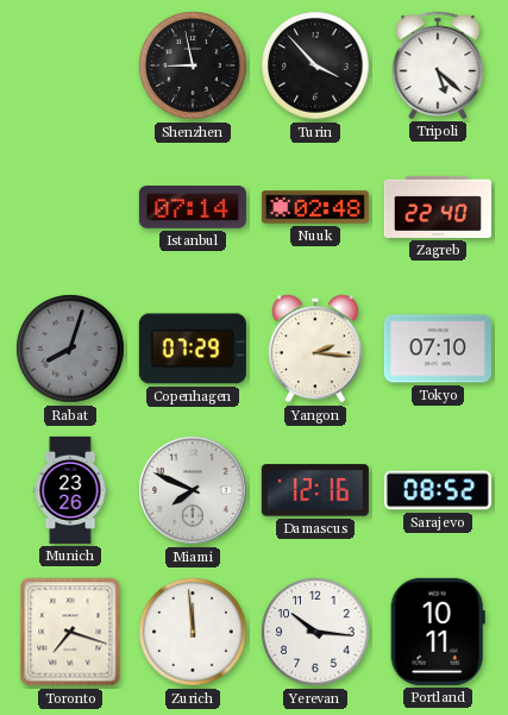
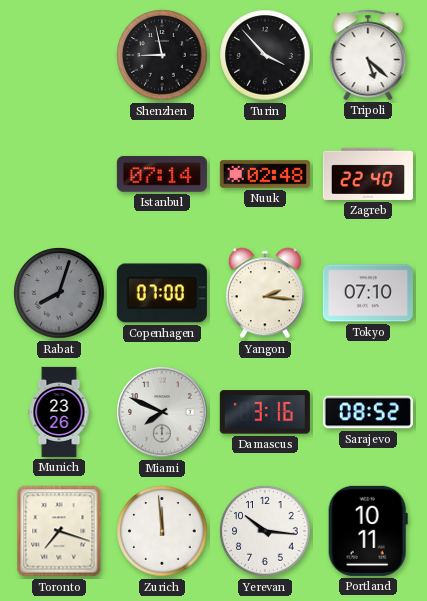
Copenhagen: 07:29 -> 07:00 (162, 293)
Damascus: 12:16 -> 3:16 (265, 412)
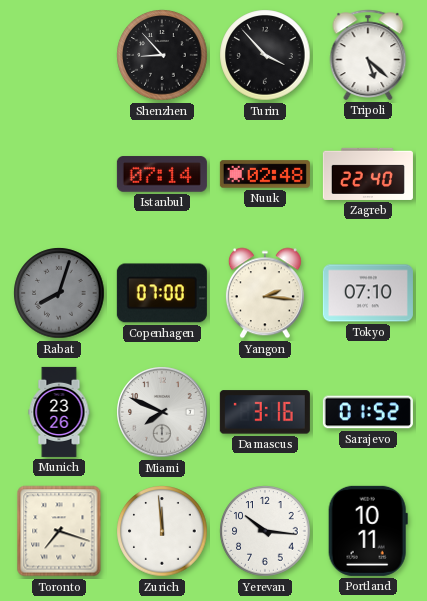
Shenzhen: 8:58 -> 8:53 (162, 55)
Sarajevo: 08:52 -> 01:52 (368, 412)
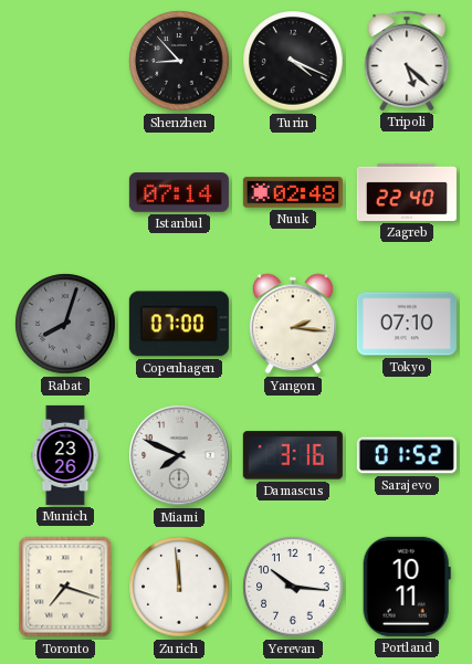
Turin: 3:53 -> 4:19 (293, 61)
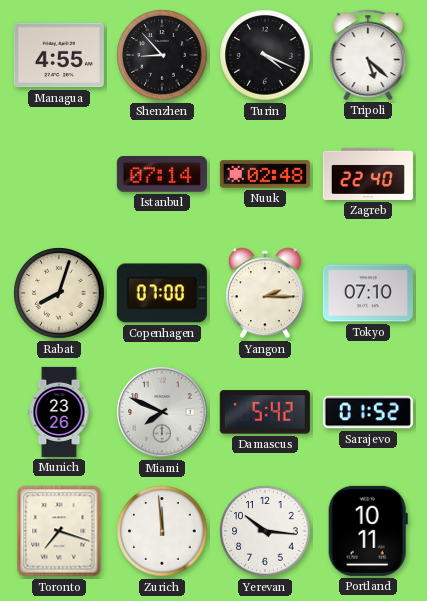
Managua: none -> 4:55 (59, 55)
Rabat dial: grey -> cream (59, 293)
Yangon: 2:16 -> 2:15 (265, 293)
Damascus: 3:16 -> 5:42 (265, 412)
